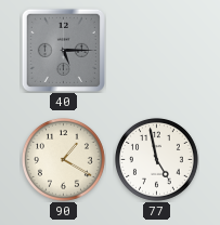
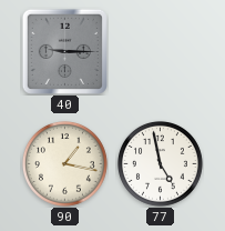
40: 5:15 -> 9:15 (64, 51)
90: 1:20 -> 1:17 (64, 163)
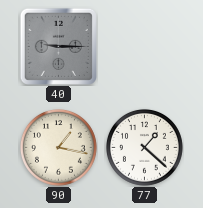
77: 4:58 -> 1:22 (144, 147)
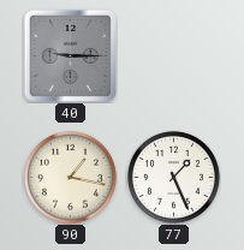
77: 1:22 -> 1:26 (173, 177)
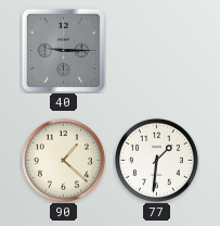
90: 1:17 -> 1:22 (63, 160)
77: 1:26 -> 1:31 (156, 160)
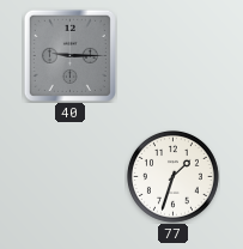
90: 1:22 -> none (63, 160)
77: 1:31 -> 1:33 (172, 176)
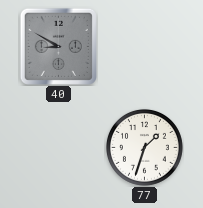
40: 9:15 -> 8:50 (58, 46)
